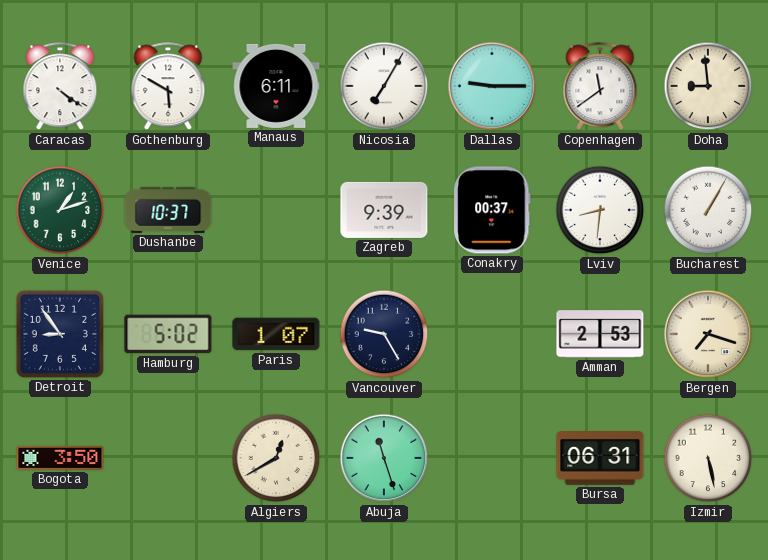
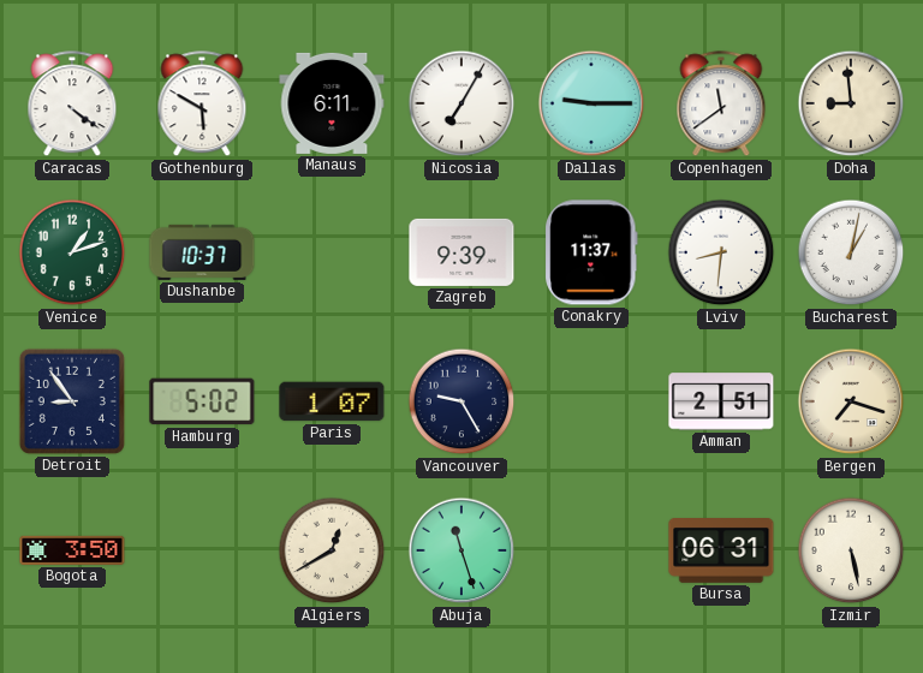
Conakry: 00:37 -> 11:37 (591, 252)
Bucharest: 1:05 -> 1:02 (851, 252)
Amman: 2:53 -> 2:51 (721, 401)
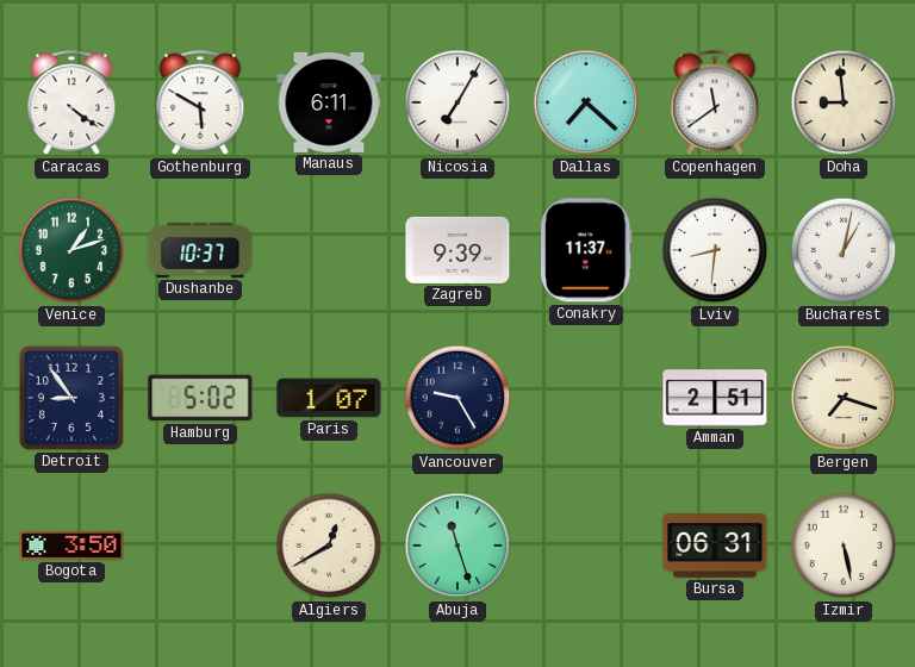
Dallas: 9:15 -> 7:22 (586, 102)
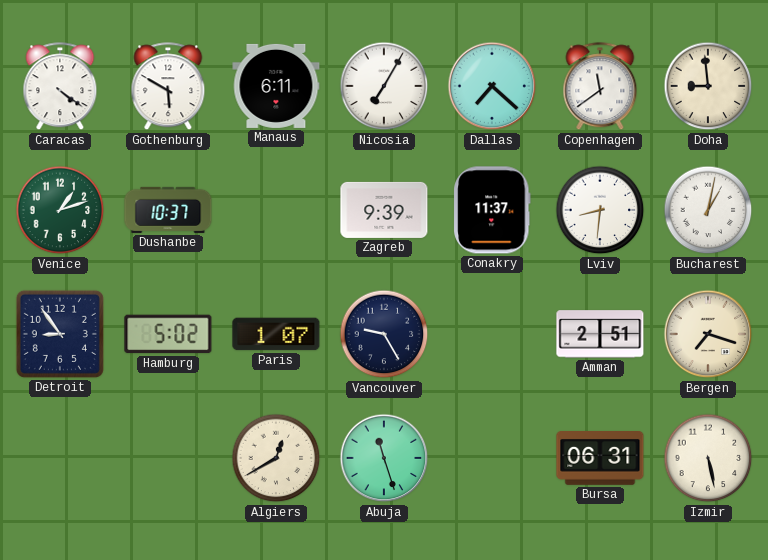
Bogota: 3:50 -> none (71, 546)
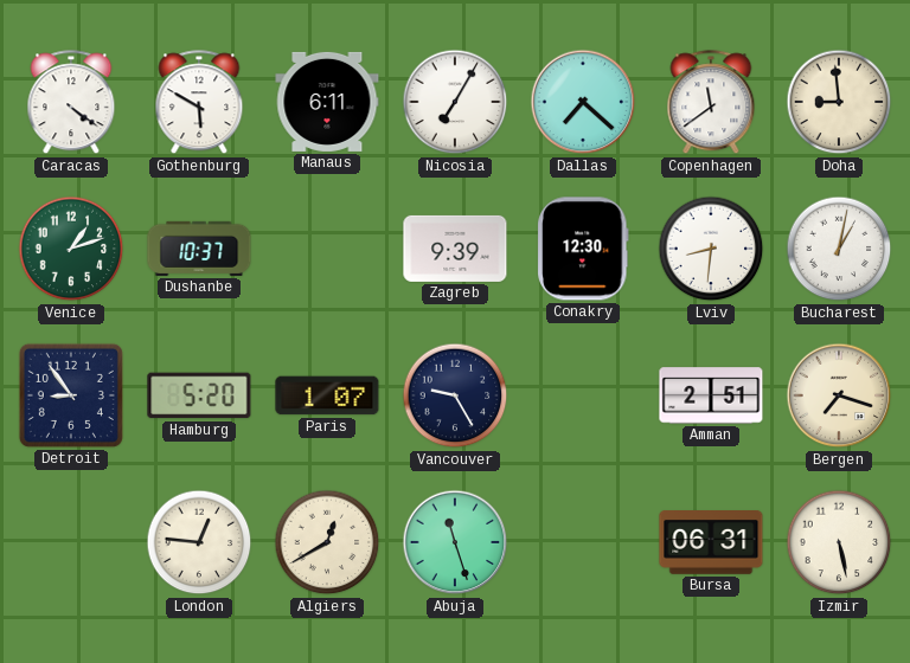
Conakry: 11:37 -> 12:30 (583, 249)
Hamburg: 5:02 -> 5:20 (199, 395)
London: none -> 12:46 (199, 542)
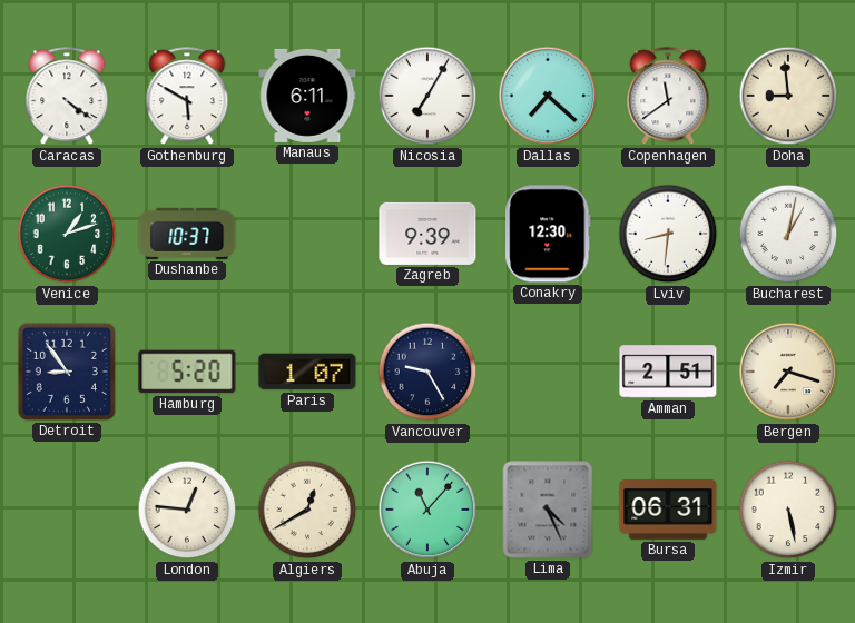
Abuja: 11:27 -> 11:07 (427, 510)
Lima: none -> 4:26 (548, 510)
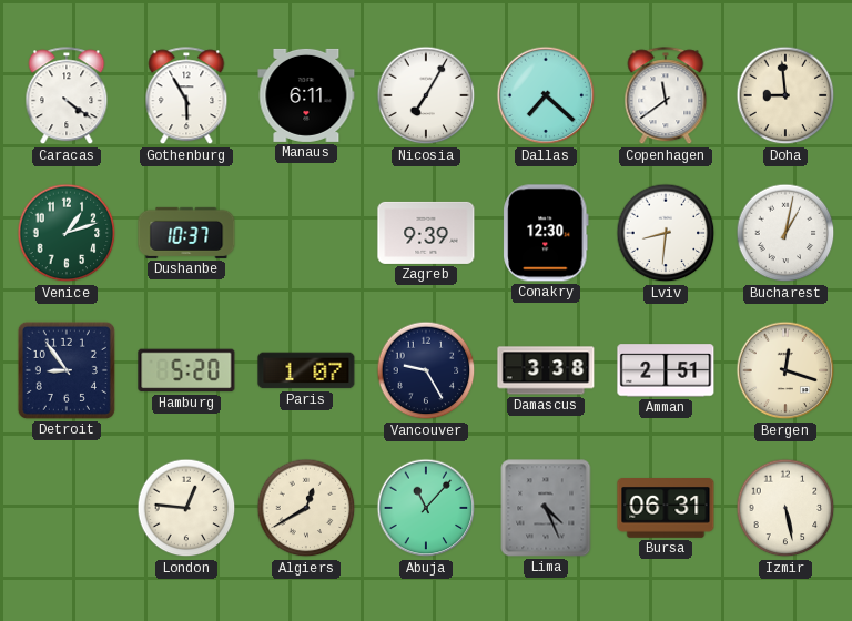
Gothenburg: 5:50 -> 5:55 (186, 96)
Damascus: none -> 3:38 (546, 370)
Bergen: 7:18 -> 12:18 (785, 370)
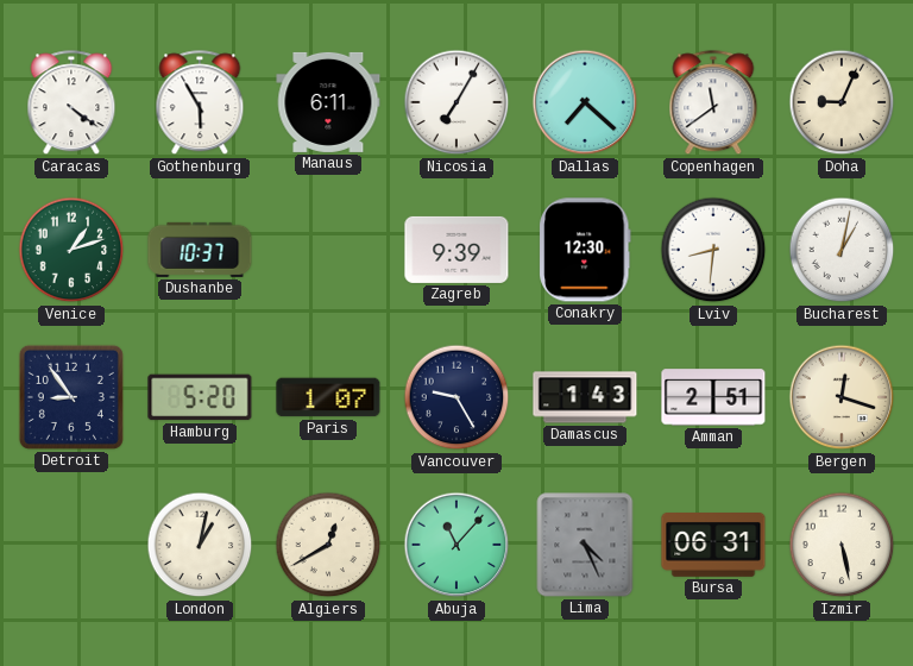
Doha: 8:59 -> 9:04 (842, 102)
Damascus: 3:38 -> 1:43 (585, 397)
London: 12:46 -> 1:02 (200, 545)
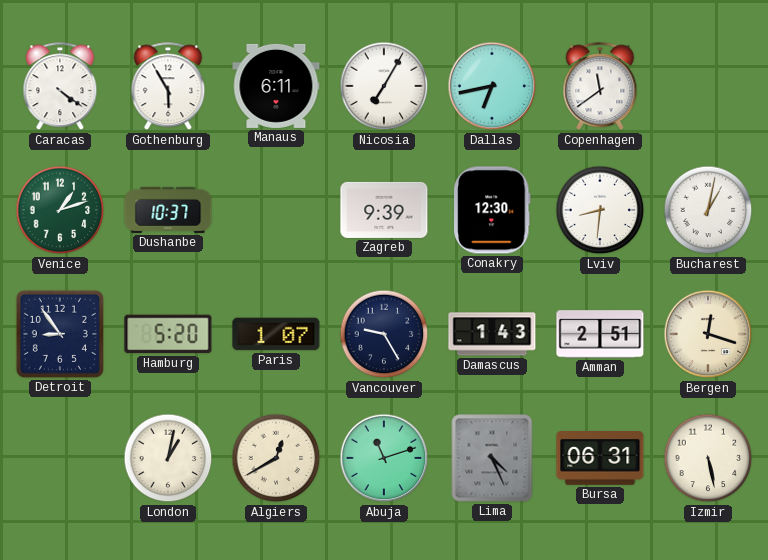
Dallas: 7:22 -> 6:43 (492, 86)
Doha: 9:04 -> none (842, 102)
Abuja: 11:07 -> 11:12 (384, 458)
